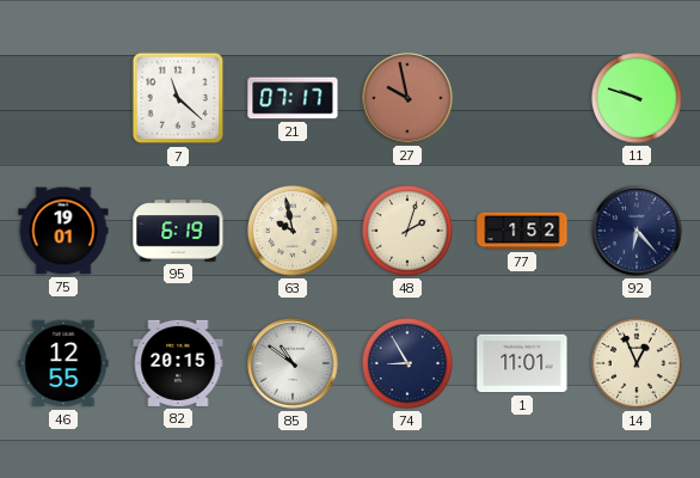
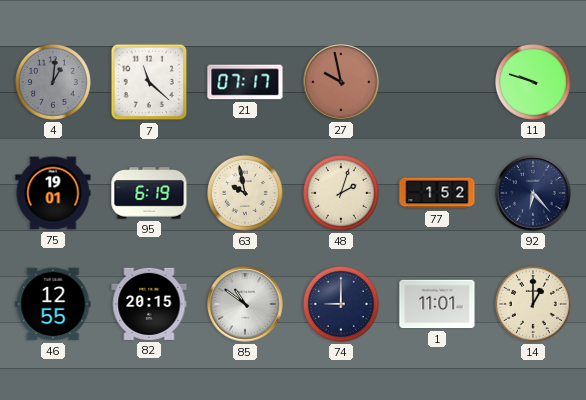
4: none -> 1:01 (53, 82)
74: 8:55 -> 9:00 (341, 304)
14: 12:56 -> 1:00 (533, 304)
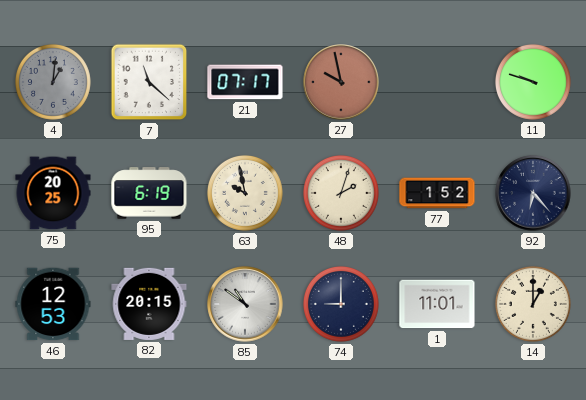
75: 19:01 -> 20:25 (53, 193)
46: 12:55 -> 12:53 (53, 304)
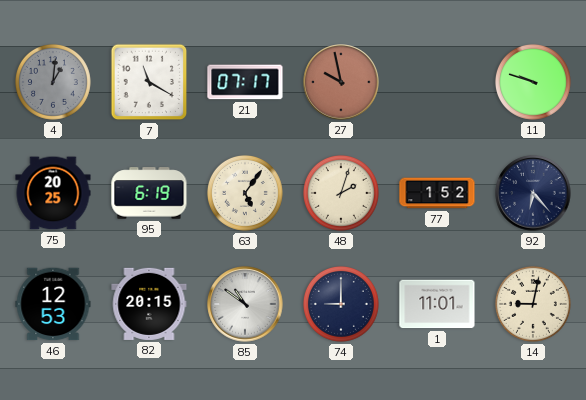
7: 11:22 -> 11:20 (149, 82)
63: 9:58 -> 5:06 (245, 193)
14: 1:00 -> 9:02 (533, 304)
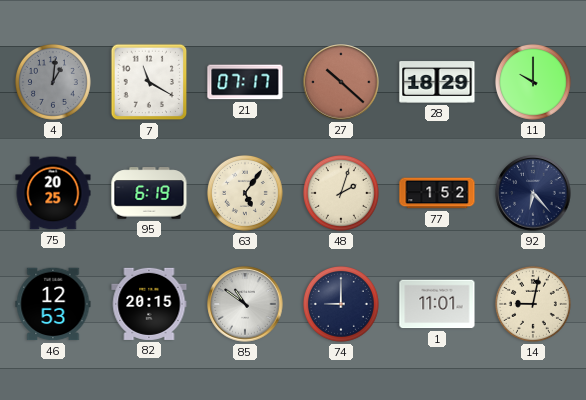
27: 9:58 -> 10:22 (341, 82)
28: none -> 18:29 (437, 82)
11: 9:48 -> 10:00 (533, 82)
